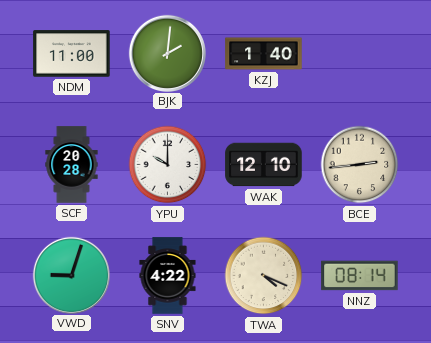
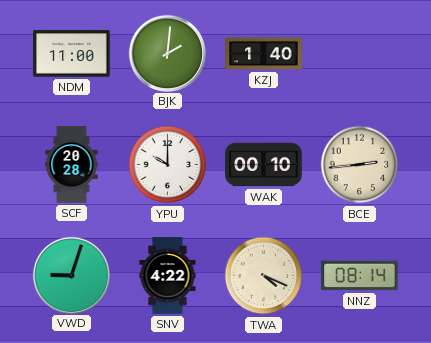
WAK: 12:10 -> 00:10 (264, 165)
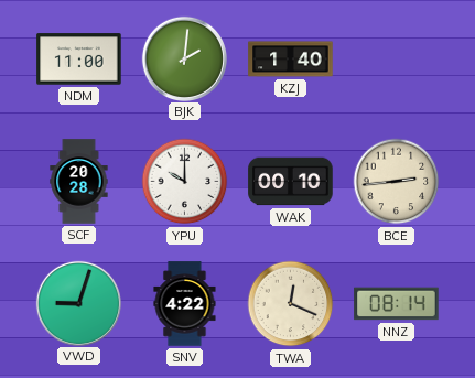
TWA: 4:19 -> 12:19 (291, 304)
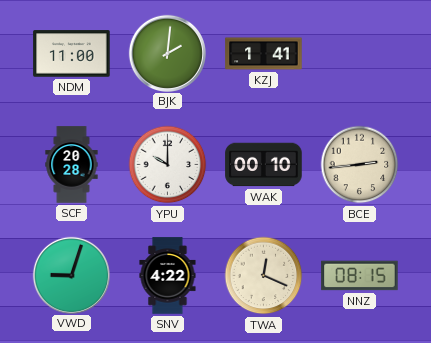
KZJ: 1:40 -> 1:41 (264, 54)
NNZ: 08:14 -> 08:15 (360, 276)
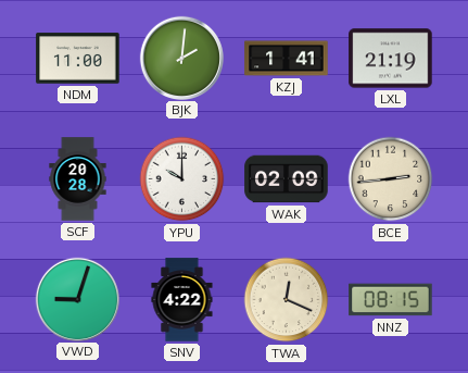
LXL: none -> 21:19 (391, 59)
WAK: 00:10 -> 02:09 (287, 179)
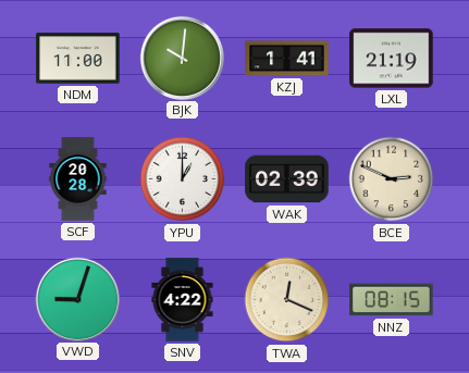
BJK: 2:01 -> 10:01 (182, 58)
YPU: 10:00 -> 1:00 (183, 179)
WAK: 02:09 -> 02:39 (287, 179)
BCE: 2:44 -> 2:49 (392, 179)
